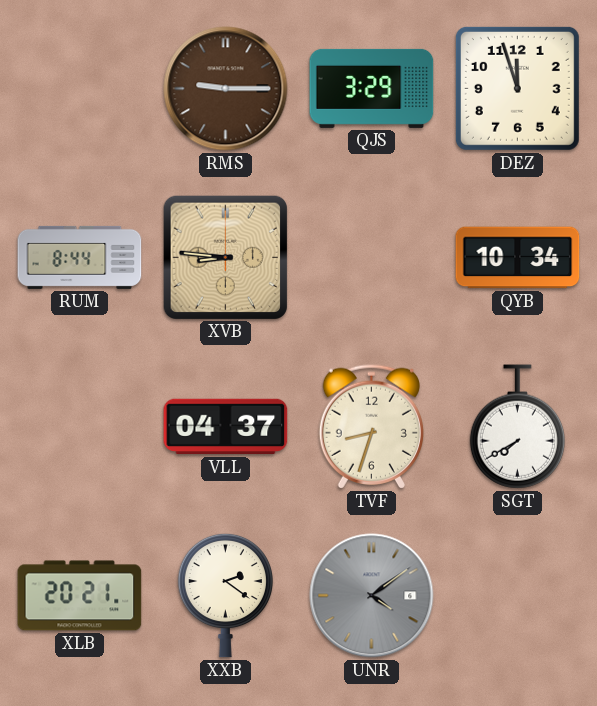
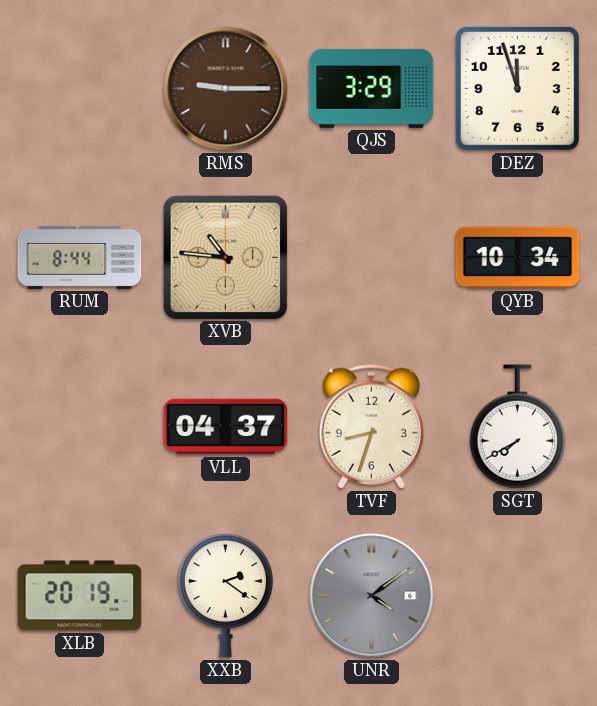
XVB: 8:46 -> 10:46 (225, 257)
XLB: 20:21 -> 20:19 (80, 596)
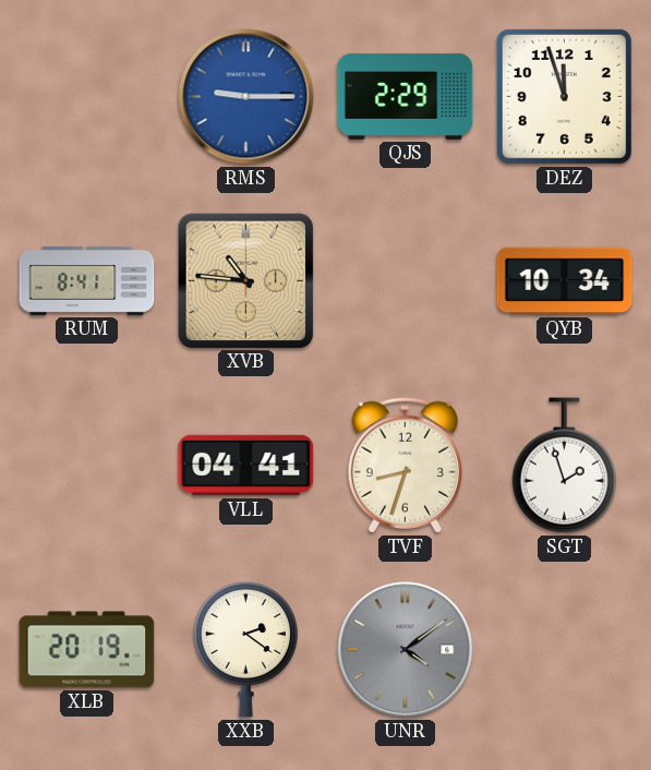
RMS dial: brown -> blue (246, 97)
QJS: 3:29 -> 2:29 (406, 96)
RUM: 8:44 -> 8:41 (87, 280)
VLL: 04:37 -> 04:41 (246, 466)
SGT: 7:40 -> 1:57 (564, 466)
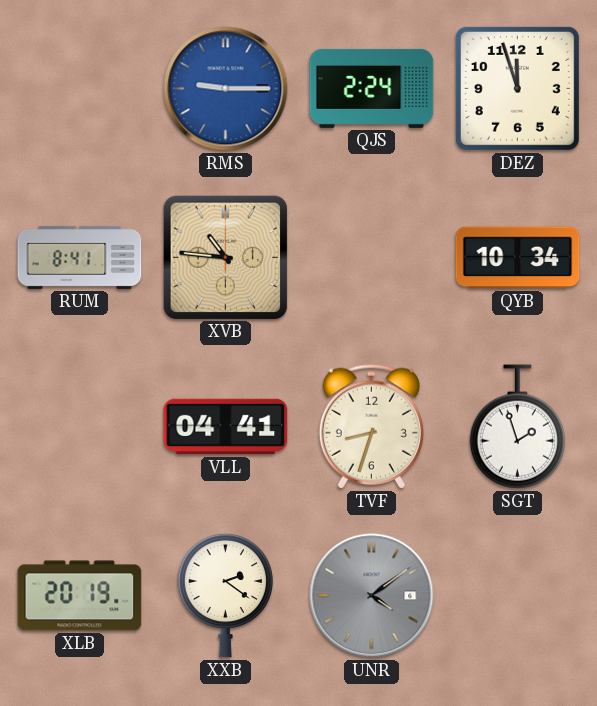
QJS: 2:29 -> 2:24 (372, 88)
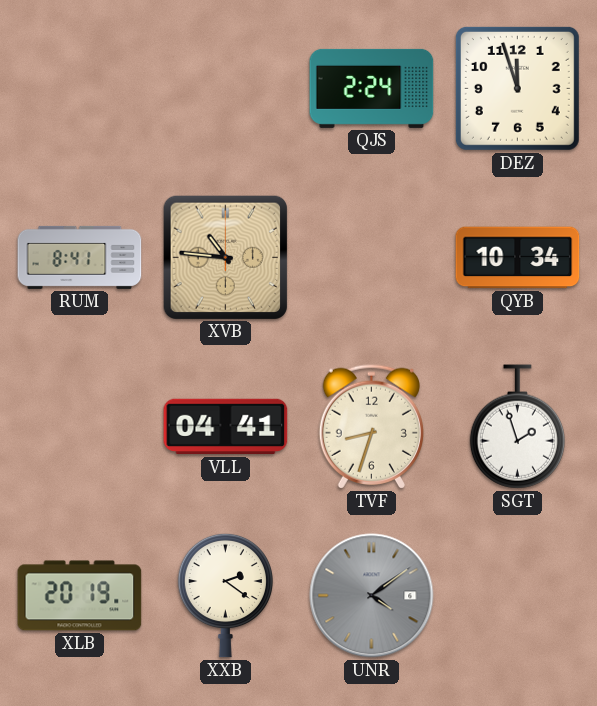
RMS: 9:15 -> none (226, 89)
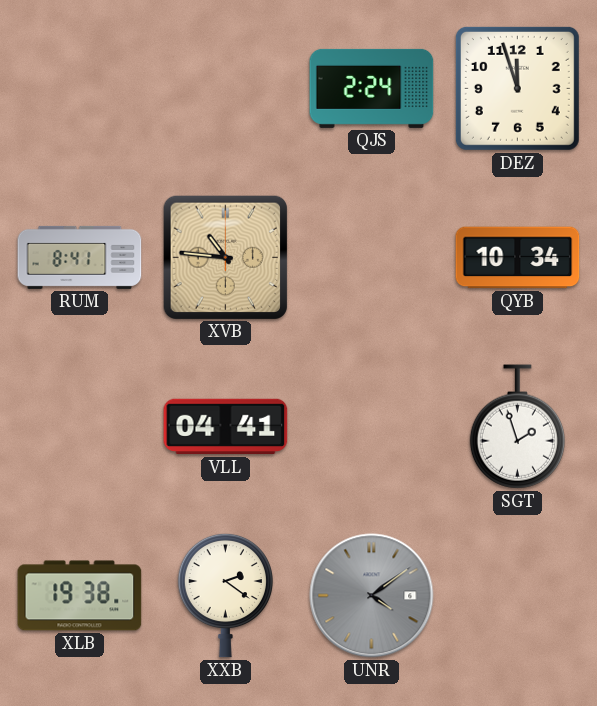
TVF: 8:33 -> none (371, 426)
XLB: 20:19 -> 19:38 (80, 596)
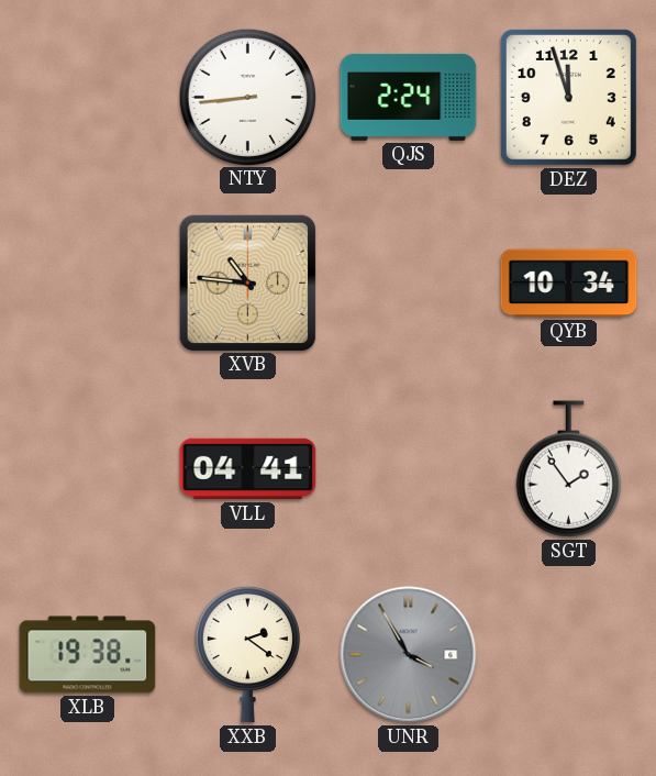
NTY: none -> 8:44 (247, 97)
RUM: 8:41 -> none (80, 257)
SGT: 1:57 -> 1:54 (568, 469)
UNR: 4:09 -> 3:55 (409, 655)
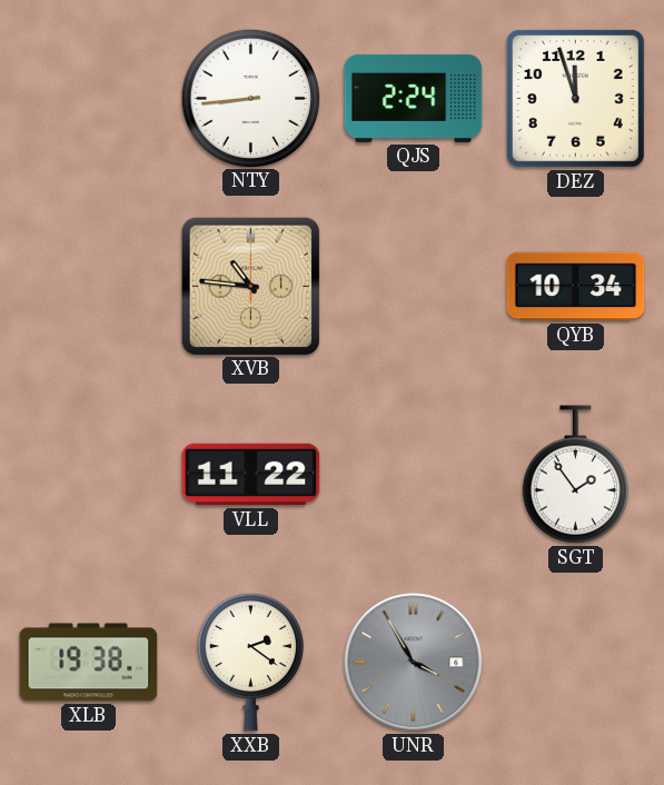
VLL: 04:41 -> 11:22 (251, 475)
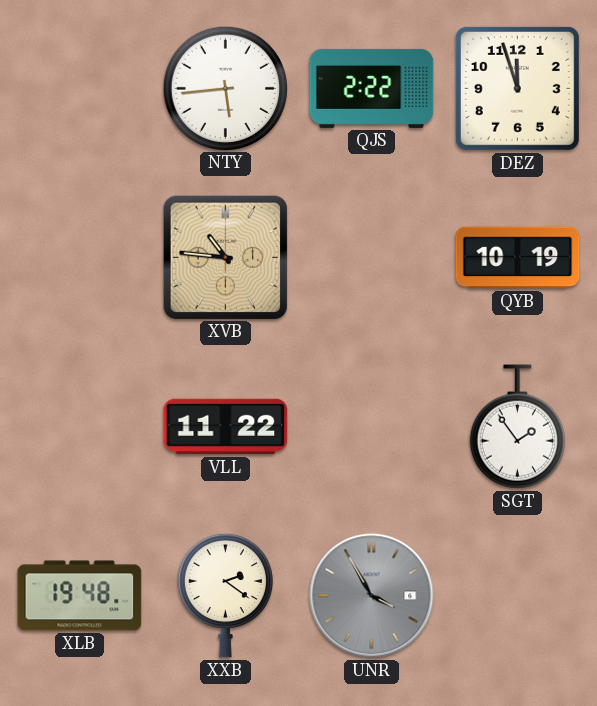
NTY: 8:44 -> 5:44 (225, 88)
QJS: 2:24 -> 2:22 (372, 88)
QYB: 10:34 -> 10:19 (518, 258)
XLB: 19:38 -> 19:48 (80, 596)
